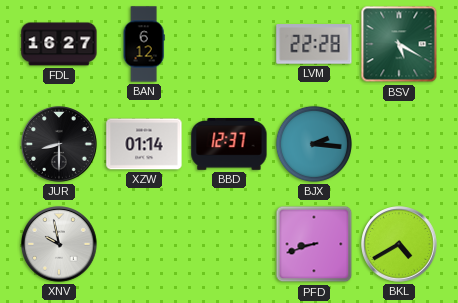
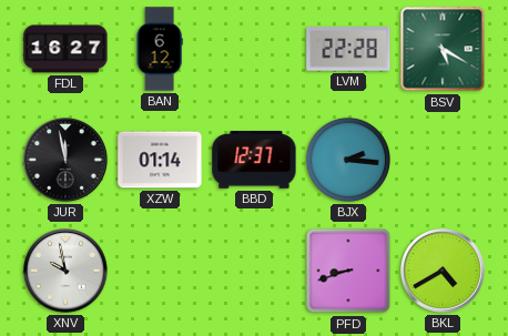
JUR: 8:30 -> 11:58 (65, 160)
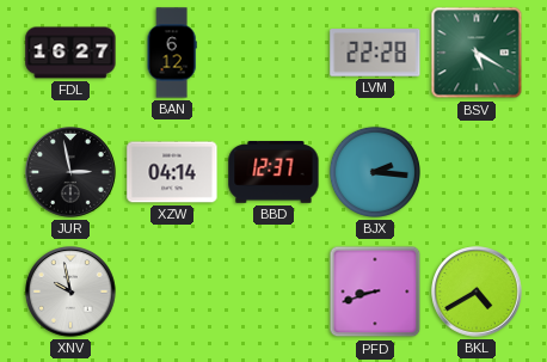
JUR: 11:58 -> 2:58 (70, 172)
XZW: 01:14 -> 04:14 (172, 172)
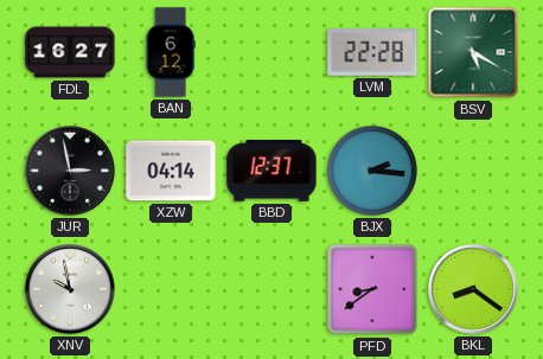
PFD: 8:42 -> 8:39 (372, 289)
BKL: 4:40 -> 8:21 (473, 289)
